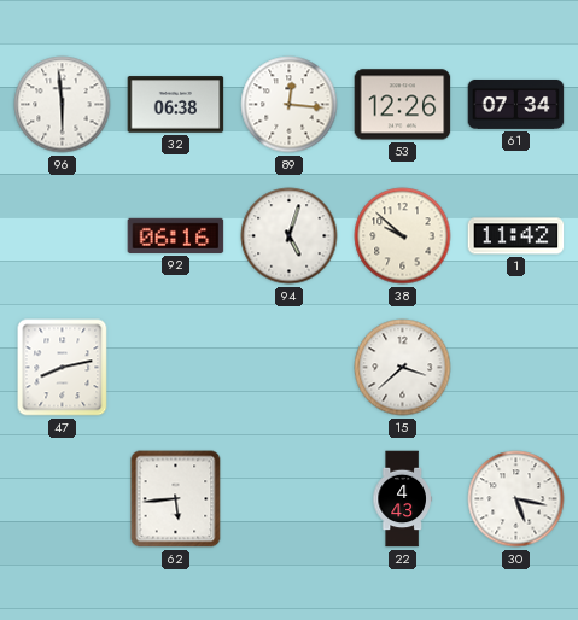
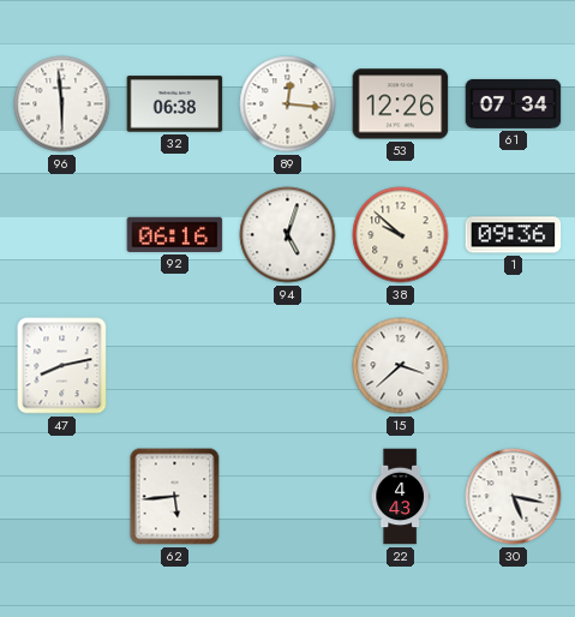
1: 11:42 -> 09:36 (514, 235)
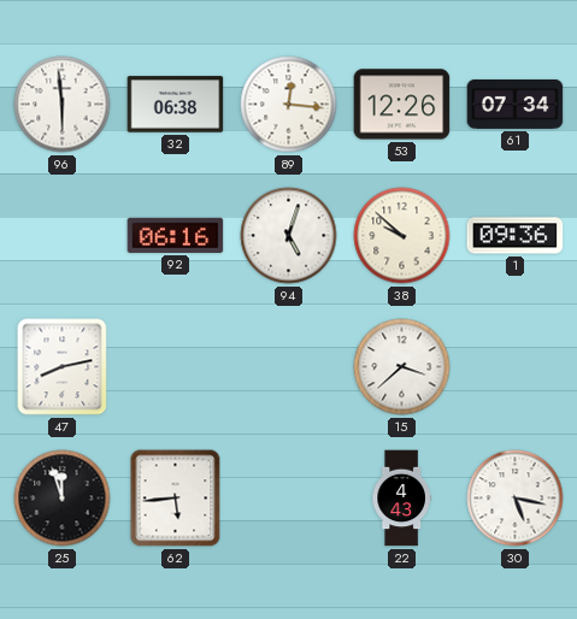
25: none -> 11:57 (63, 499)
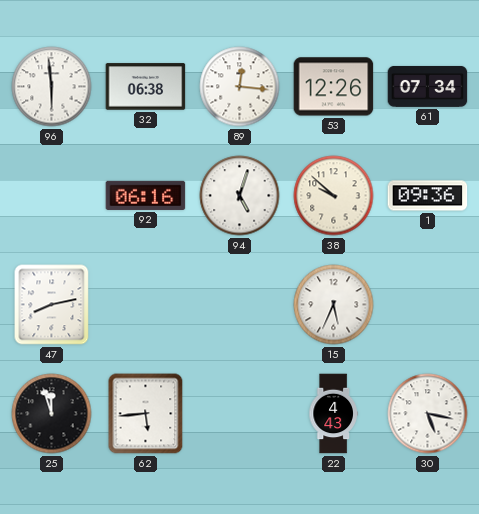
15: 3:38 -> 5:34 (334, 305)
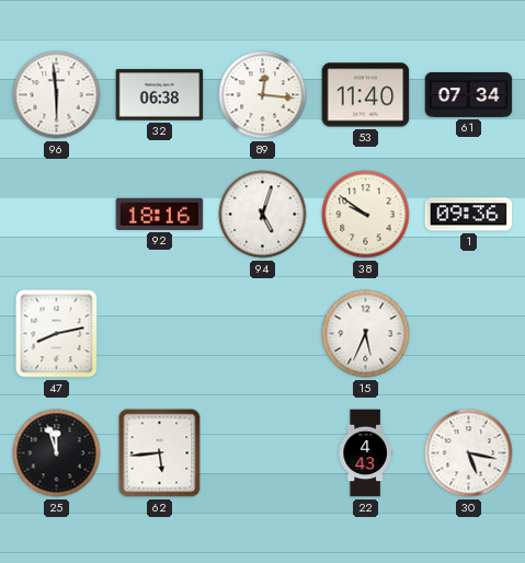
53: 12:26 -> 11:40 (366, 95)
92: 06:16 -> 18:16 (160, 214)
38: 9:52 -> 9:51 (366, 215)
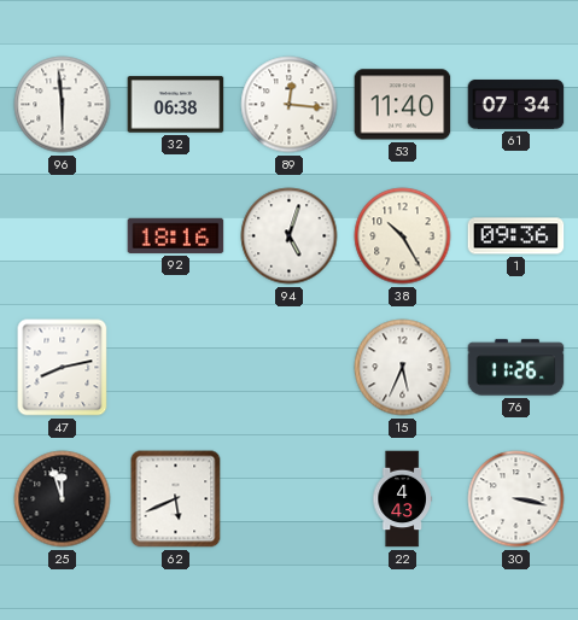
38: 9:51 -> 10:25 (403, 236)
76: none -> 11:26 (516, 368)
62: 5:44 -> 5:41 (176, 499)
30: 5:17 -> 3:17 (516, 499)
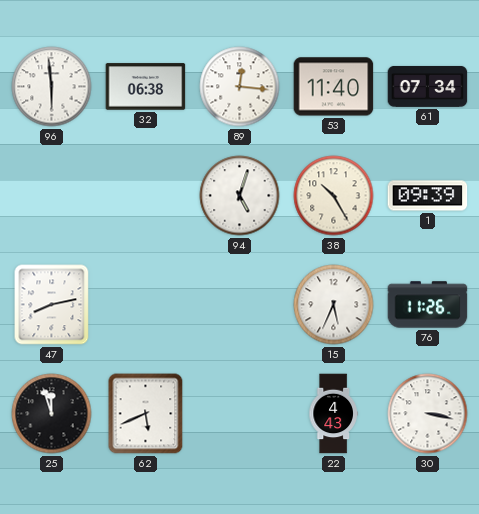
92: 18:16 -> none (176, 235)
1: 09:36 -> 09:39 (428, 196)
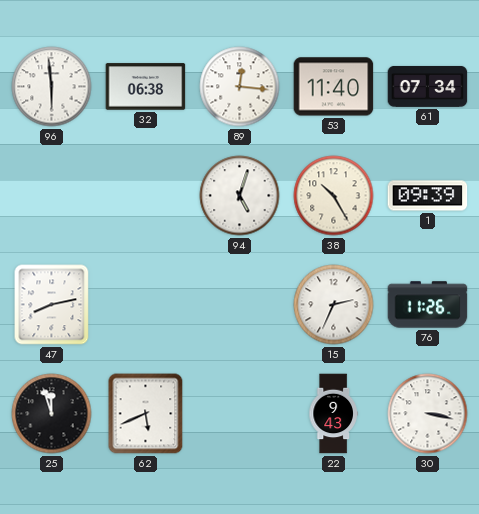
15: 5:34 -> 2:34 (334, 305)
22: 4:43 -> 9:43 (333, 414)
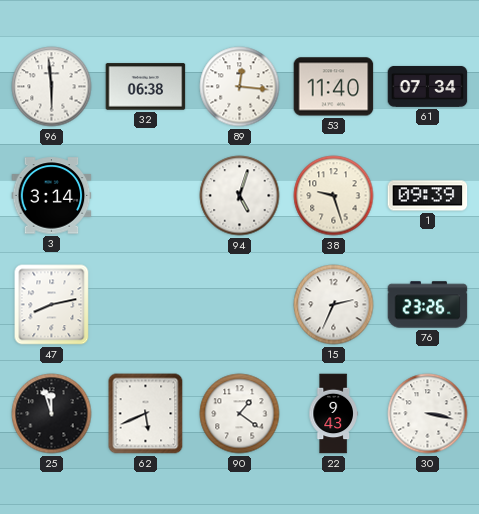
3: none -> 3:14 (52, 196)
38: 10:25 -> 9:27 (334, 196)
76: 11:26 -> 23:26 (428, 305)
90: none -> 1:21 (240, 414)
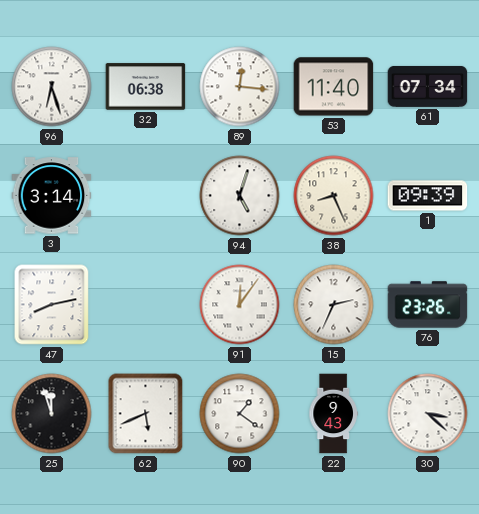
96: 5:59 -> 6:27 (52, 87)
38: 9:27 -> 8:26 (334, 196)
91: none -> 12:06 (240, 305)
30: 3:17 -> 3:22 (428, 414)
